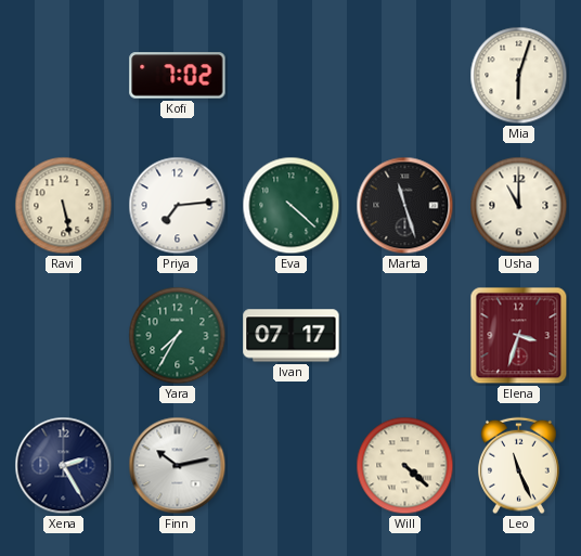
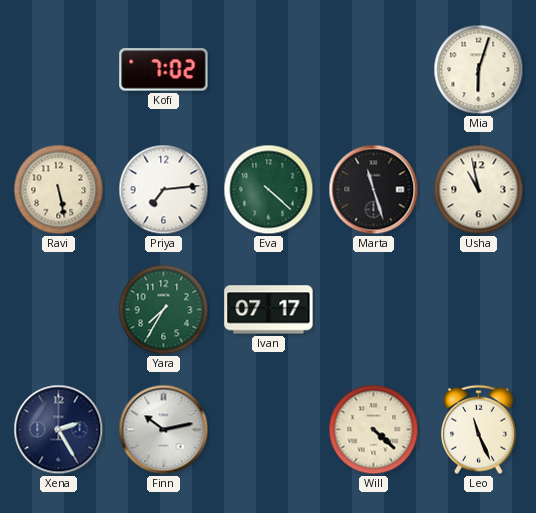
Usha: 11:00 -> 10:58 (479, 190)
Elena: 3:33 -> none (519, 336)
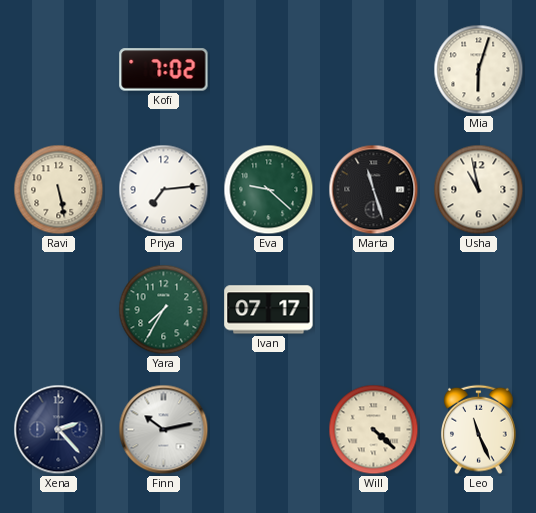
Eva: 4:22 -> 9:22 (269, 190)
Xena: 2:25 -> 2:23 (59, 430)
